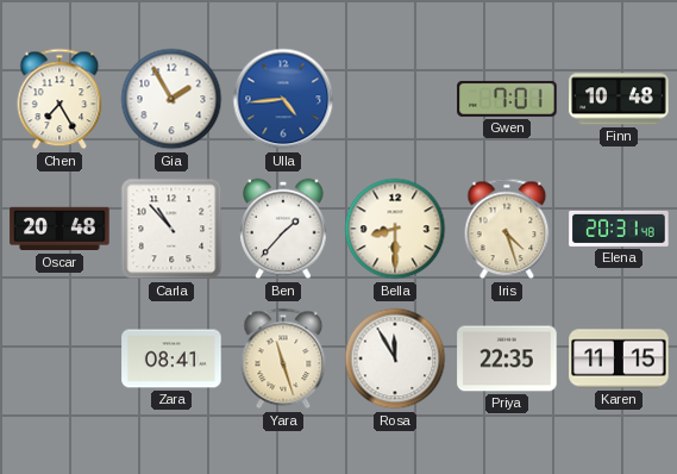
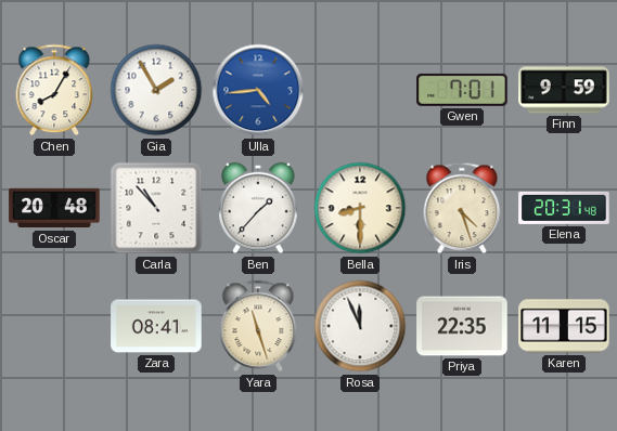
Chen: 7:25 -> 8:05 (54, 90)
Finn: 10:48 -> 9:59 (564, 90)
Rosa: 11:55 -> 11:56 (360, 326)
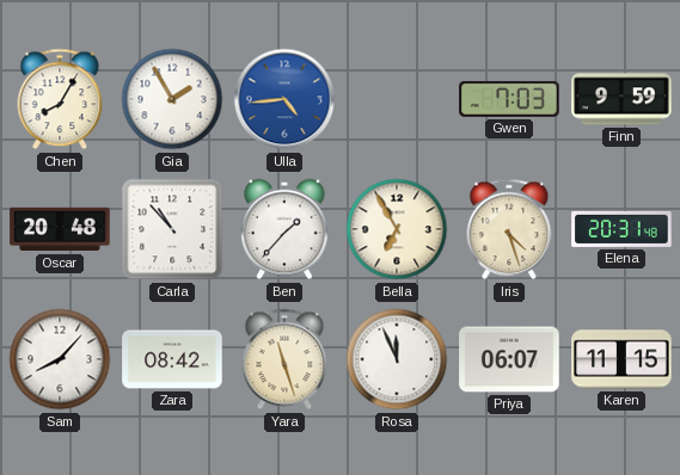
Gwen: 7:01 -> 7:03 (509, 99)
Bella: 8:30 -> 6:55 (397, 229)
Sam: none -> 8:07 (60, 359)
Zara: 08:41 -> 08:42 (172, 359)
Priya: 22:35 -> 06:07 (509, 359)
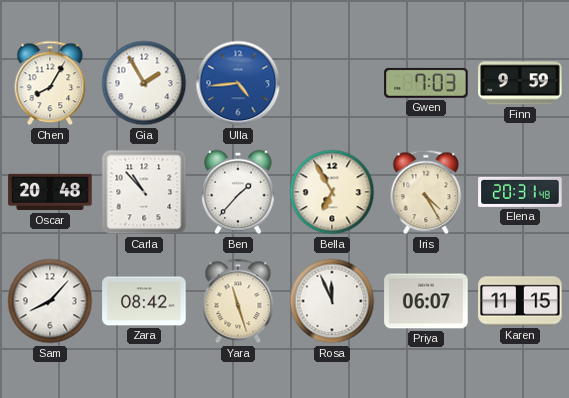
Iris: 4:27 -> 4:25 (426, 192)
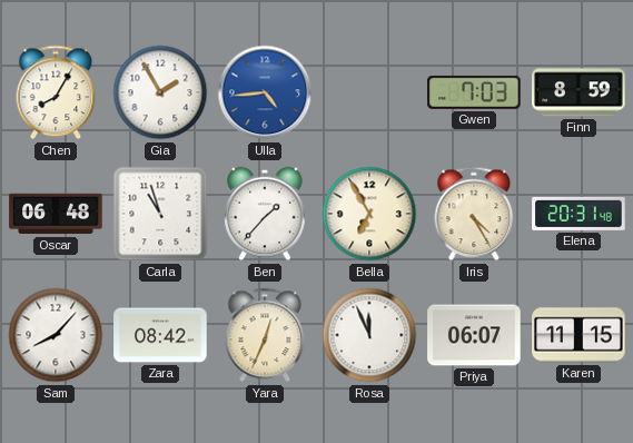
Finn: 9:59 -> 8:59 (578, 92)
Oscar: 20:48 -> 06:48 (56, 214)
Carla: 10:53 -> 10:57 (160, 214)
Yara: 11:27 -> 12:34 (265, 335)
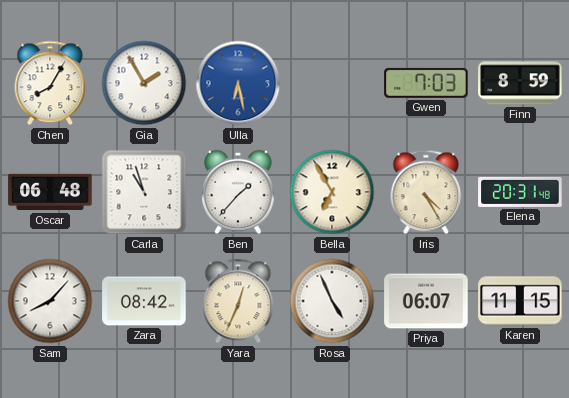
Ulla: 4:44 -> 6:28 (238, 83)
Rosa: 11:56 -> 4:56 (332, 301)
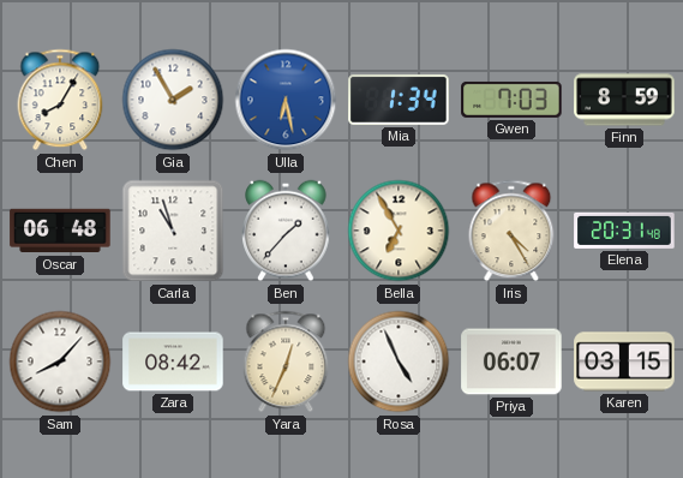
Mia: none -> 1:34 (399, 101)
Karen: 11:15 -> 03:15 (624, 362)
